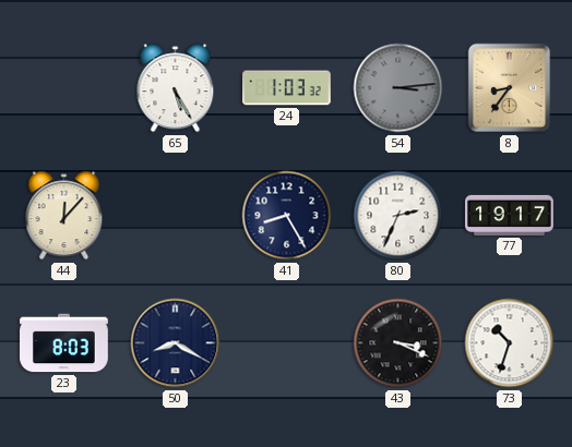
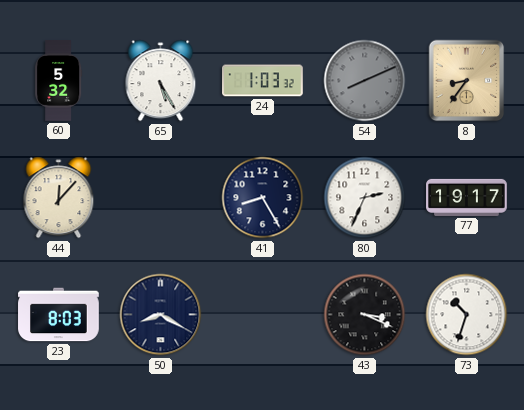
60: none -> 5:32 (59, 81)
54: 3:14 -> 8:11 (365, 81)
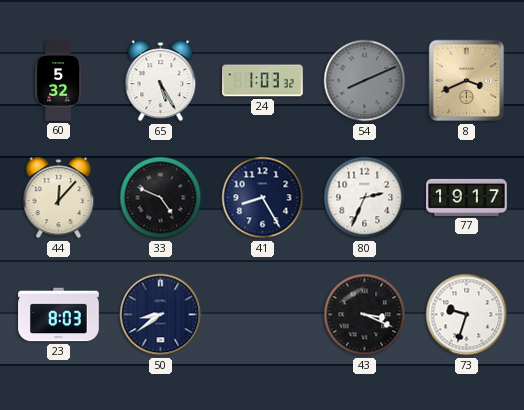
8: 8:36 -> 3:41 (467, 81)
33: none -> 4:49 (161, 198)
50: 8:20 -> 8:39 (161, 315)
73: 10:33 -> 9:33 (467, 315)
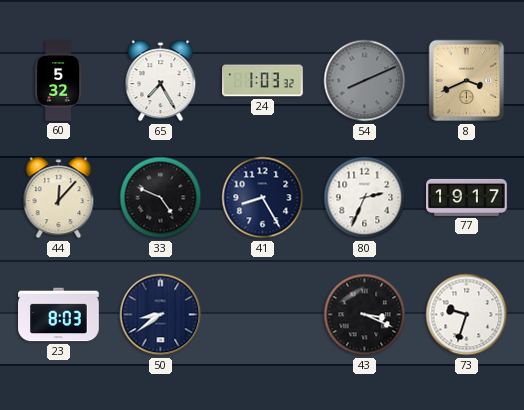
65: 5:25 -> 7:25 (161, 81)
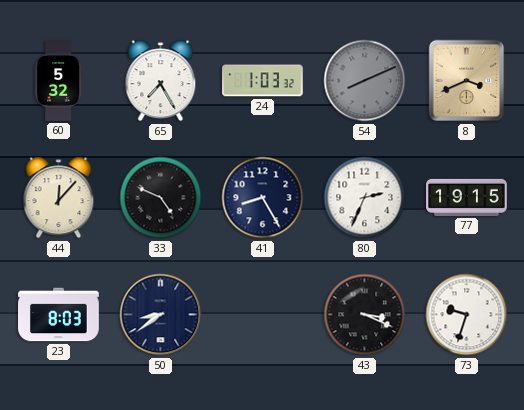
77: 19:17 -> 19:15 (467, 197)
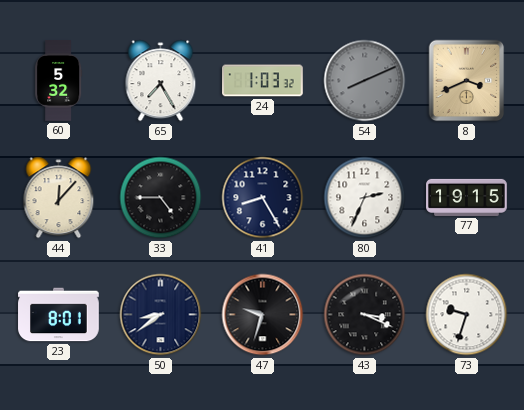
33: 4:49 -> 4:45 (161, 198)
23: 8:03 -> 8:01 (59, 315)
47: none -> 9:33 (263, 315)
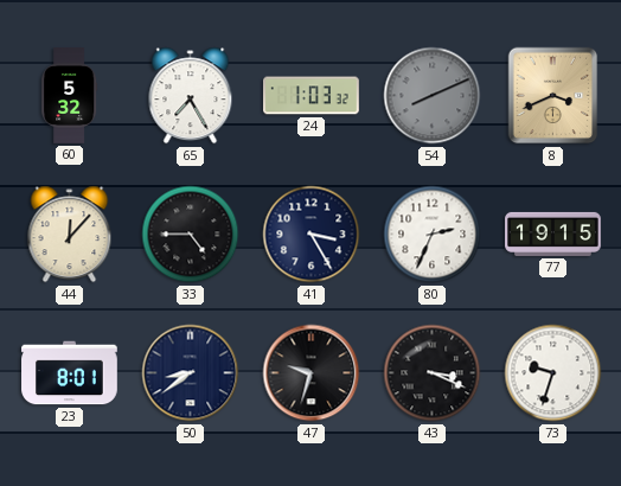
41: 8:25 -> 3:25 (312, 235)
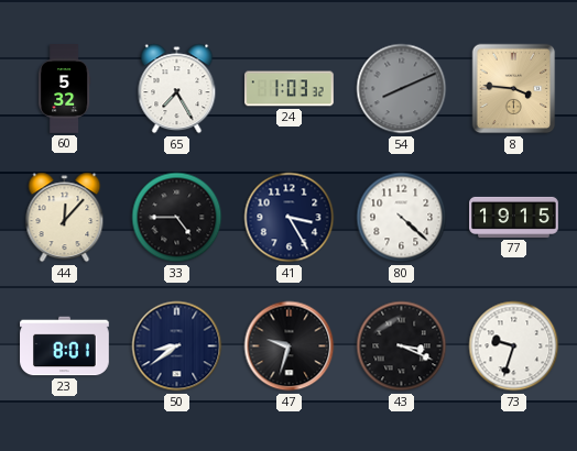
8: 3:41 -> 3:46 (514, 89)
80: 2:34 -> 4:22 (402, 218)
